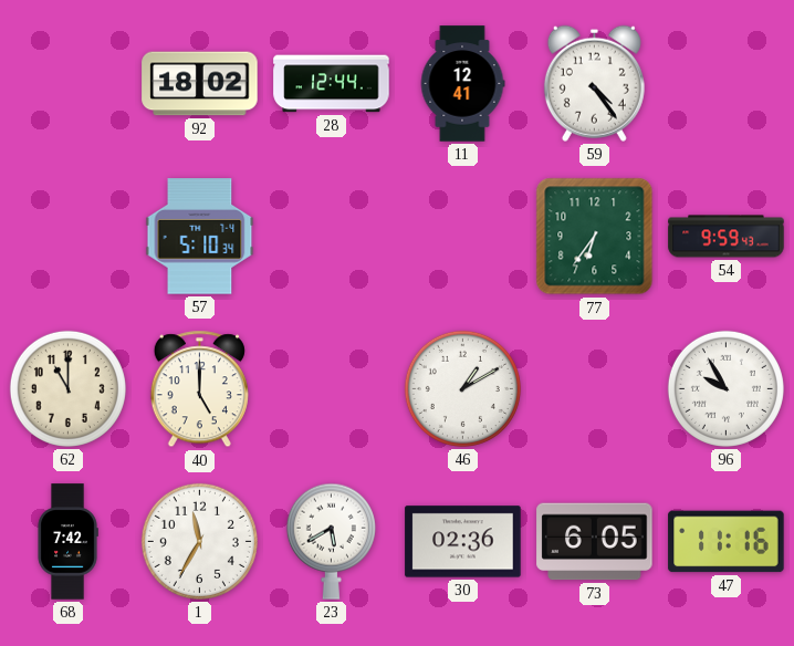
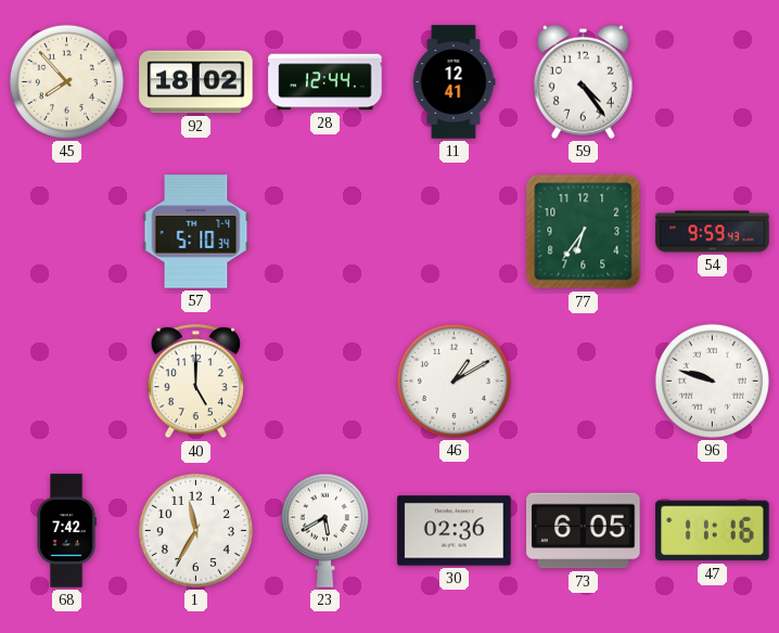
45: none -> 7:53 (66, 81)
62: 11:00 -> none (67, 388)
96: 9:55 -> 9:48 (712, 380)
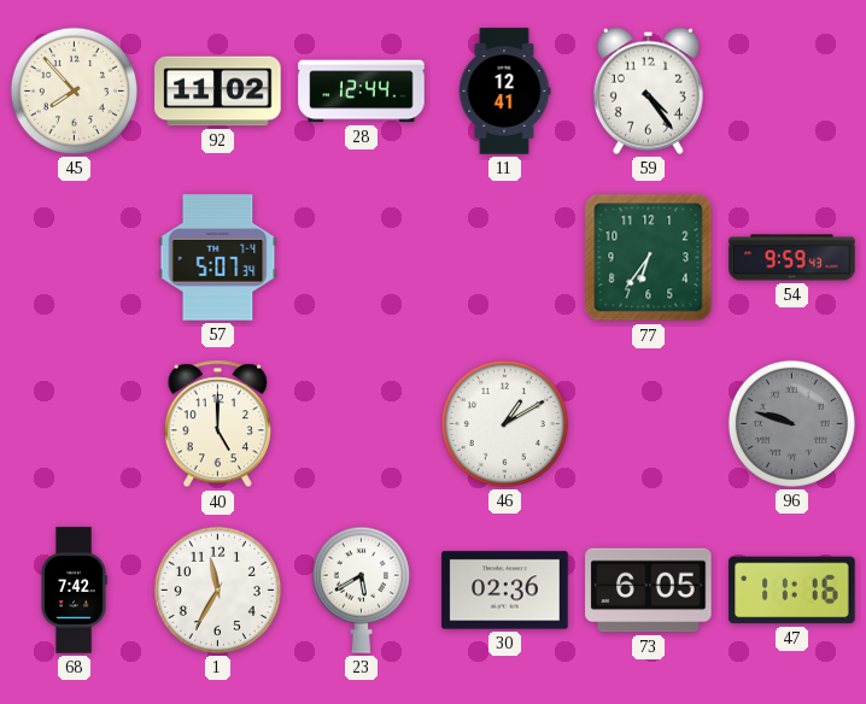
92: 18:02 -> 11:02 (218, 92)
57: 5:10 -> 5:07 (218, 258)
96 dial: white -> grey (791, 423)
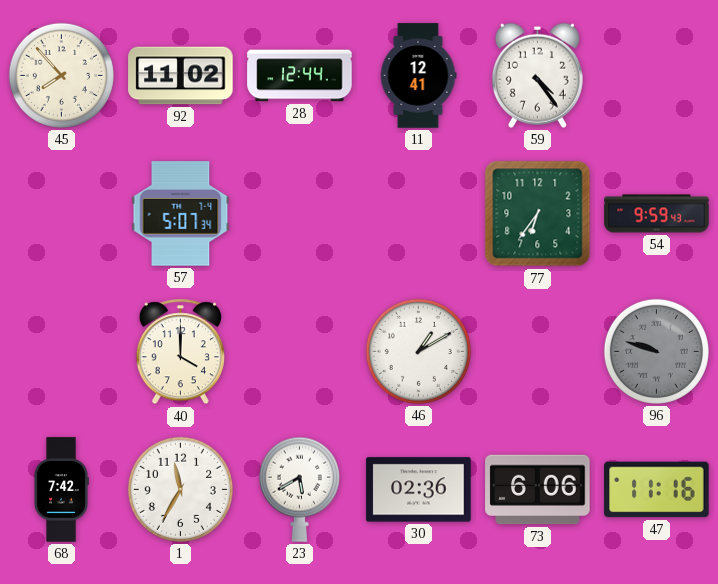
40: 5:00 -> 4:00 (180, 352)
73: 6:05 -> 6:06 (538, 490)
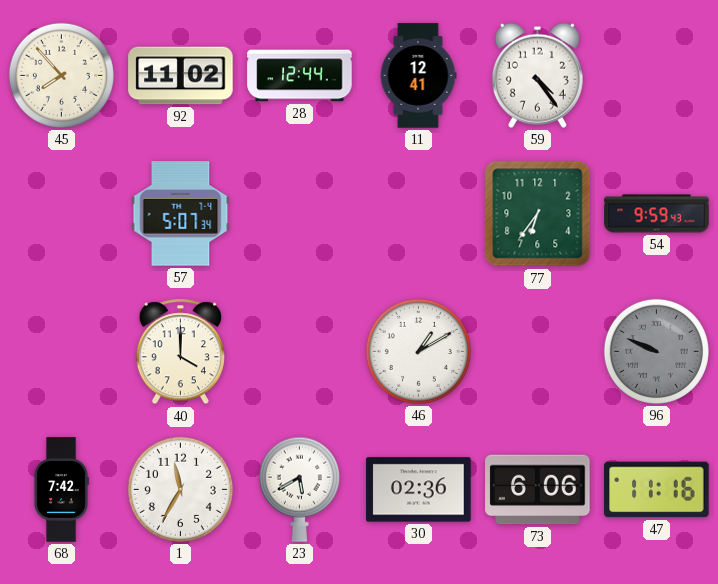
96: 9:48 -> 9:49 (656, 351)
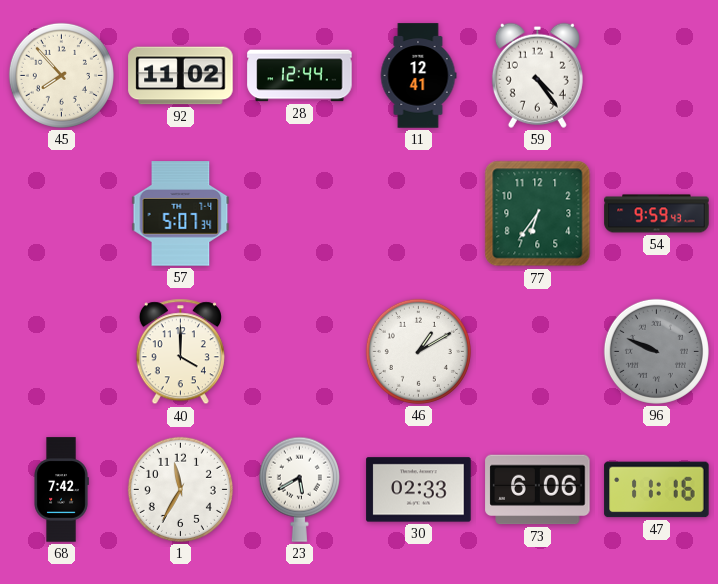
30: 02:36 -> 02:33 (419, 490)
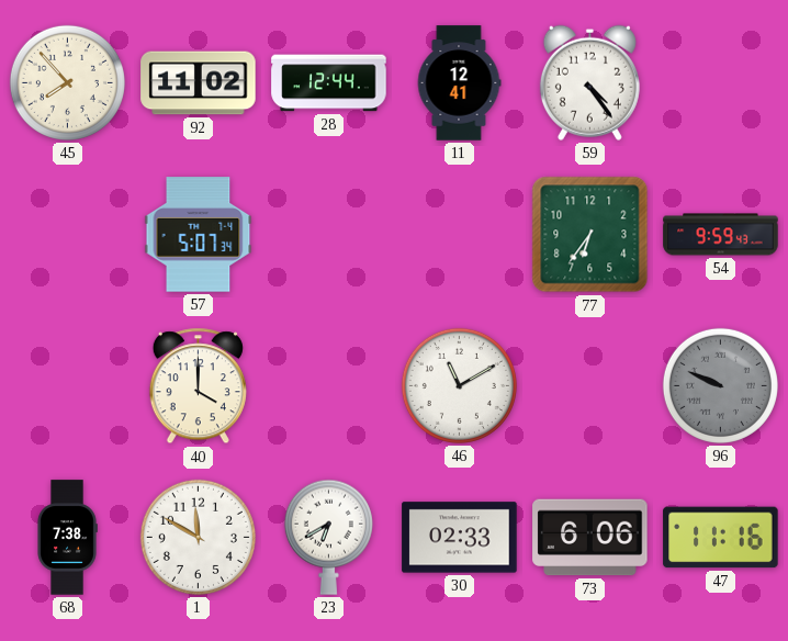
46: 1:10 -> 11:10 (459, 385)
68: 7:42 -> 7:38 (67, 538)
1: 11:35 -> 11:50 (198, 537)
23: 5:40 -> 6:40 (328, 537)
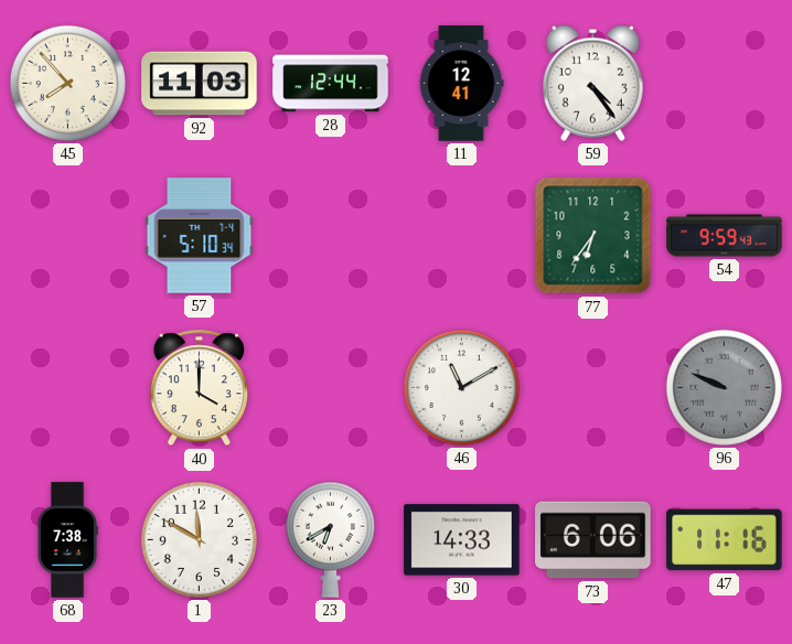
92: 11:02 -> 11:03 (200, 84)
57: 5:07 -> 5:10 (200, 236)
30: 02:33 -> 14:33 (462, 540)
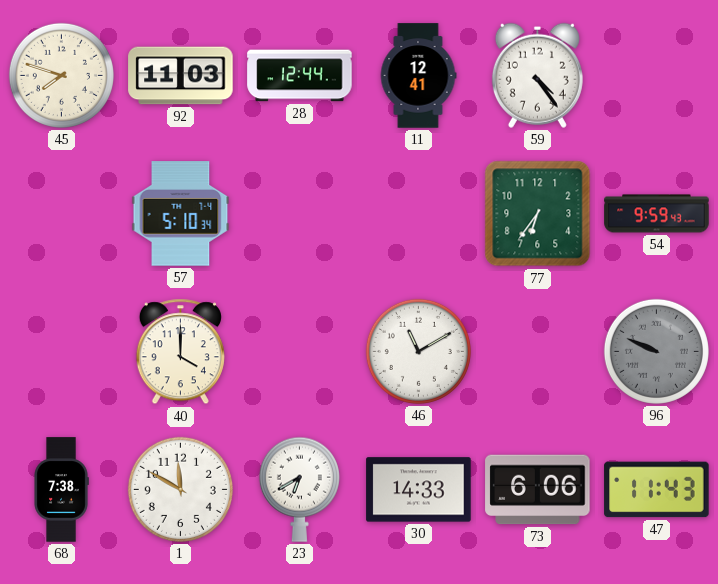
45: 7:53 -> 7:48 (61, 75)
47: 11:16 -> 11:43 (657, 490)
